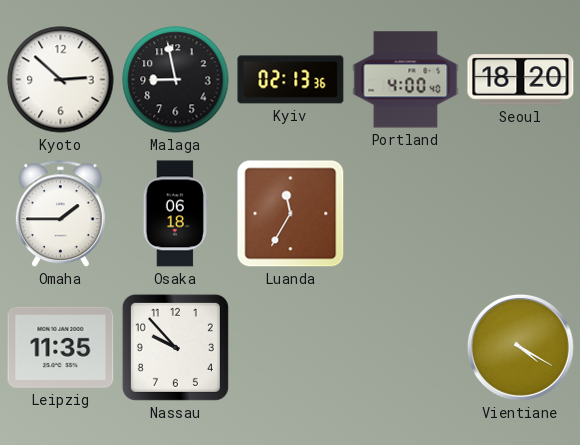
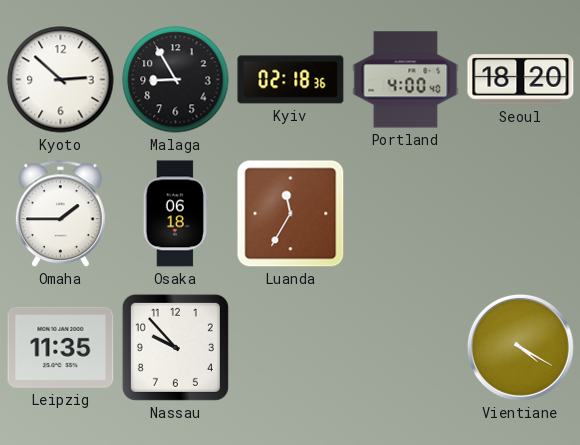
Malaga: 8:58 -> 8:55 (176, 80)
Kyiv: 02:13 -> 02:18 (291, 80)
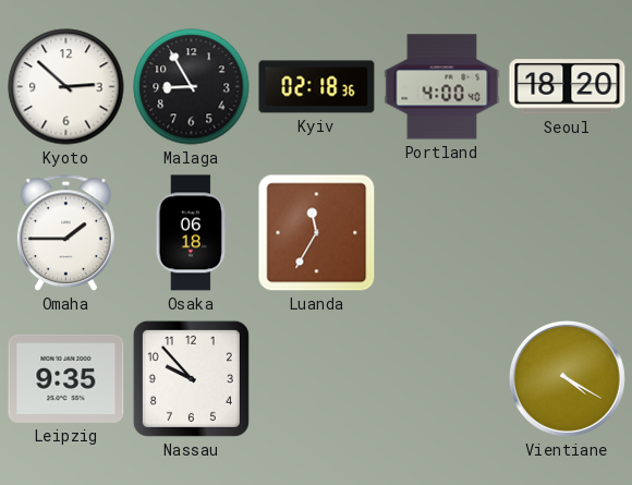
Leipzig: 11:35 -> 9:35 (66, 378)
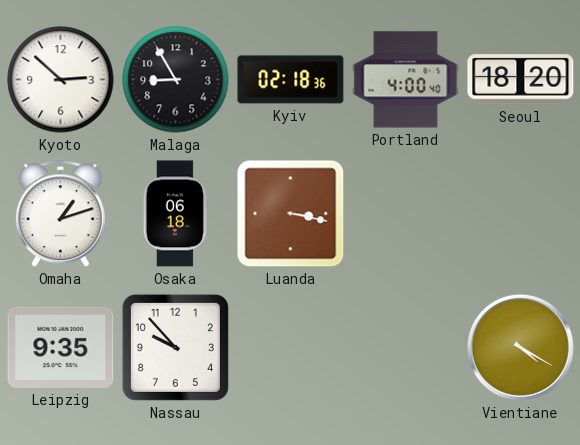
Omaha: 1:45 -> 1:12 (60, 214)
Luanda: 11:35 -> 3:17 (291, 214)
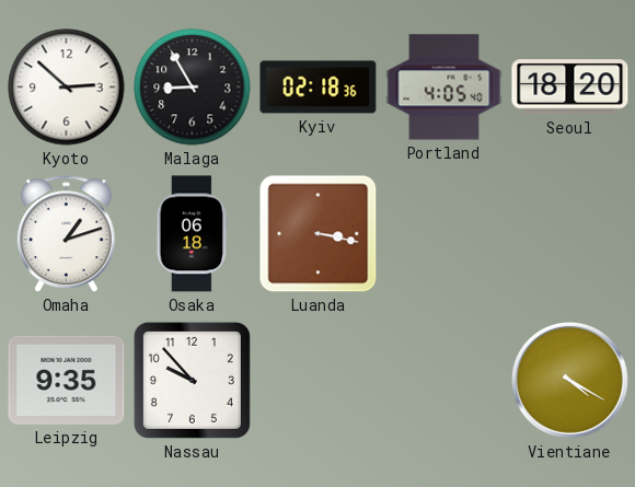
Portland: 4:00 -> 4:05 (444, 88)
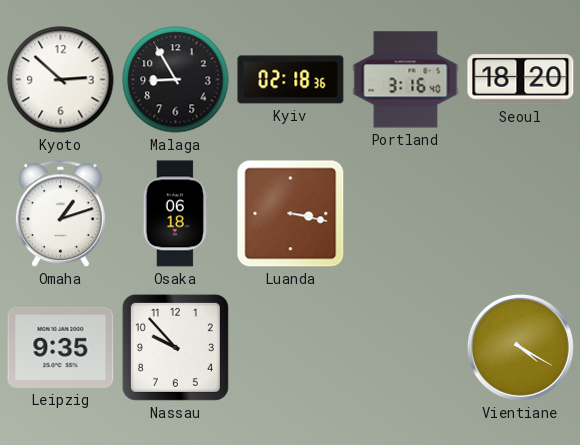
Portland: 4:05 -> 3:16 (406, 80)
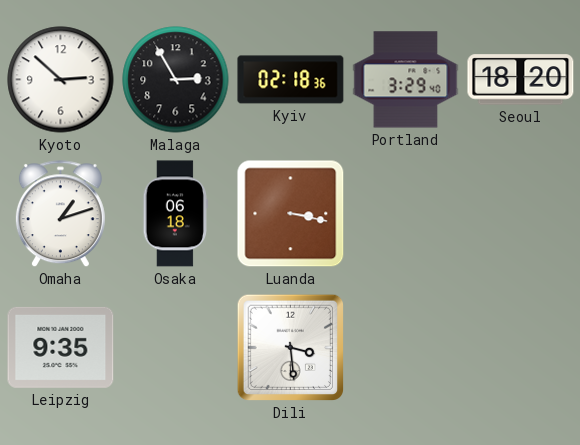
Malaga: 8:55 -> 2:55 (176, 80)
Portland: 3:16 -> 3:29 (406, 80)
Nassau: 9:53 -> none (175, 347)
Dili: none -> 3:29 (291, 348)
Vientiane: 4:20 -> none (520, 347)
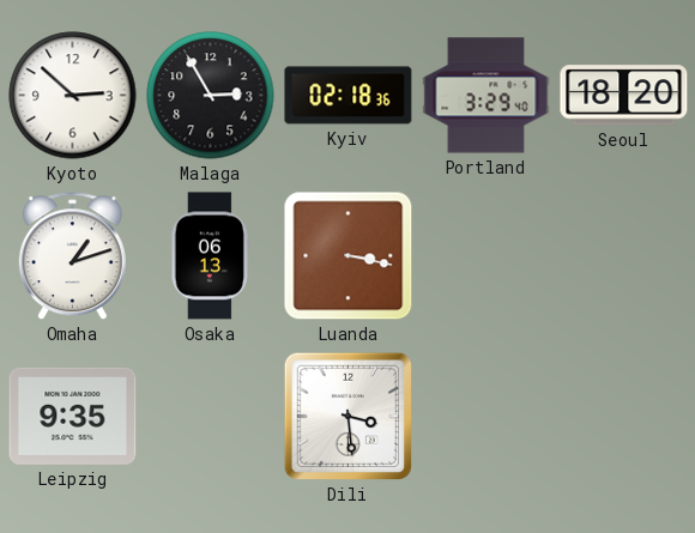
Osaka: 06:18 -> 06:13 (210, 256)
